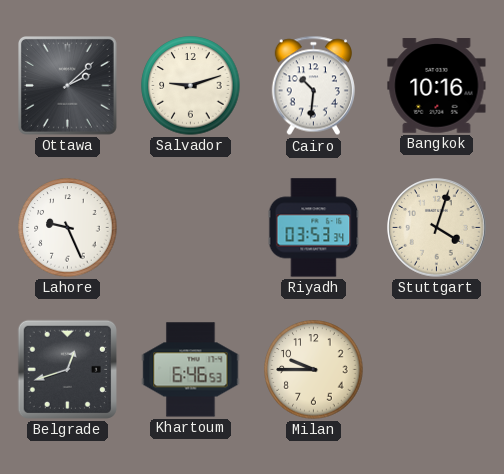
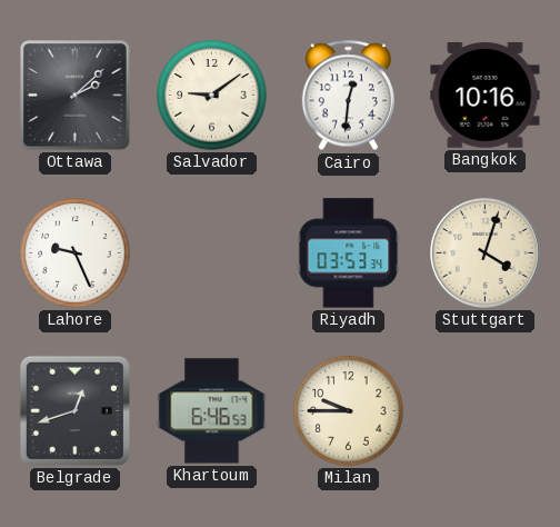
Salvador: 9:12 -> 9:09 (212, 96)
Cairo: 10:31 -> 12:31 (348, 96)
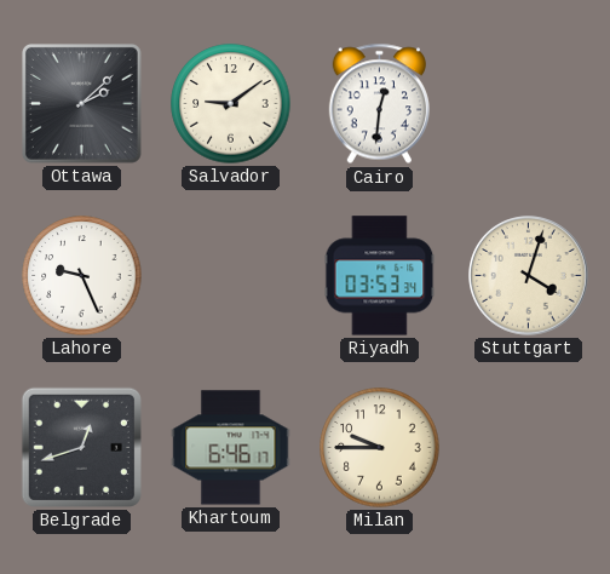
Bangkok: 10:16 -> none (486, 96)
Khartoum: 6:46:53 -> 6:46:17 (231, 448)
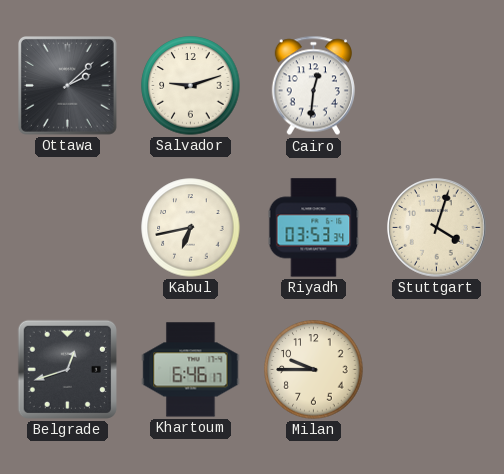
Salvador: 9:09 -> 9:12 (191, 86)
Lahore: 9:26 -> none (82, 276)
Kabul: none -> 6:43 (191, 228)
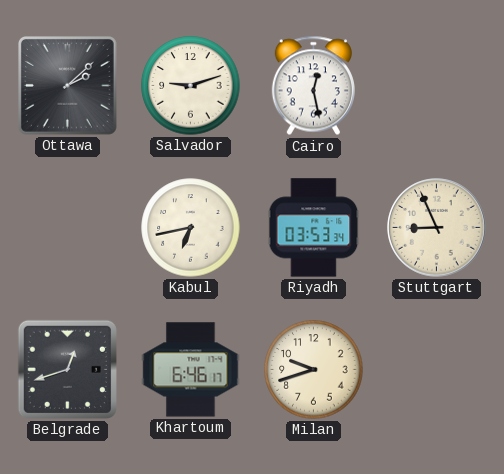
Cairo: 12:31 -> 12:28 (313, 86)
Stuttgart: 4:03 -> 8:56 (437, 228)
Milan: 9:45 -> 9:42 (314, 370)
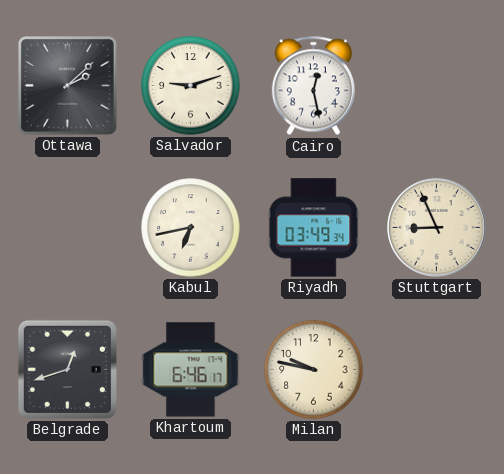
Riyadh: 03:53 -> 03:49 (314, 228)
Milan: 9:42 -> 9:47 (314, 370)
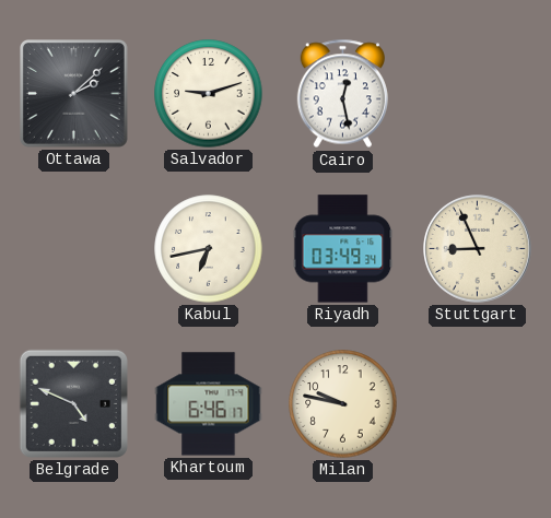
Belgrade: 12:42 -> 4:49 (73, 403)
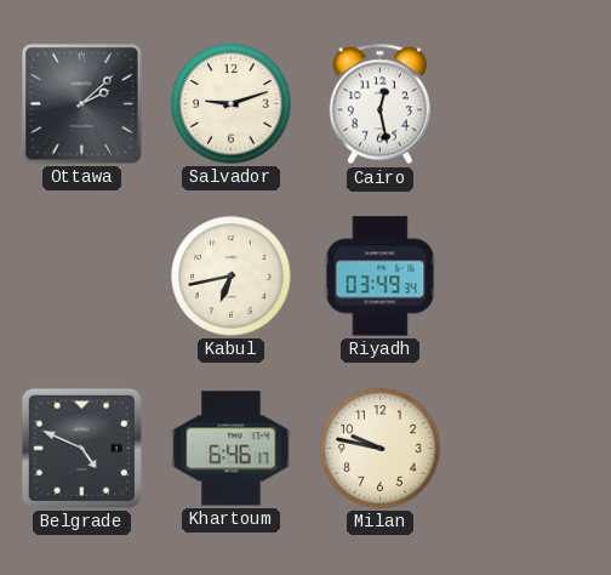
Stuttgart: 8:56 -> none (478, 249)
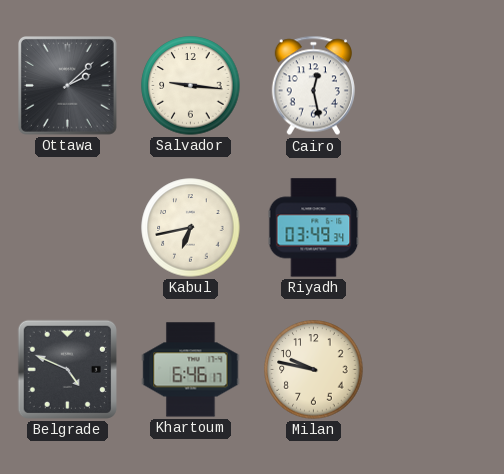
Salvador: 9:12 -> 9:16 (191, 86)
